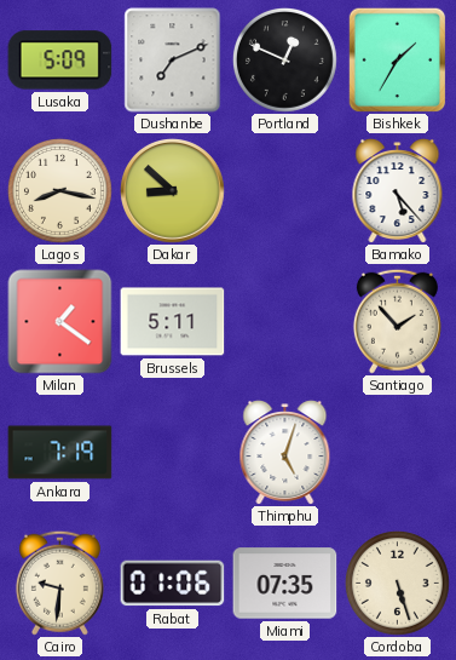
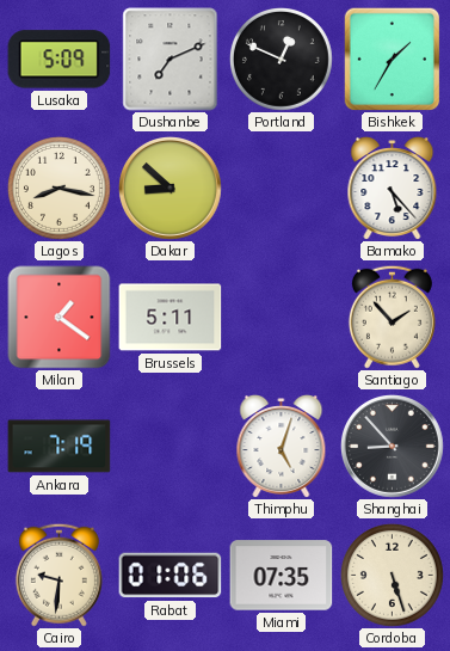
Shanghai: none -> 8:53 (393, 447)
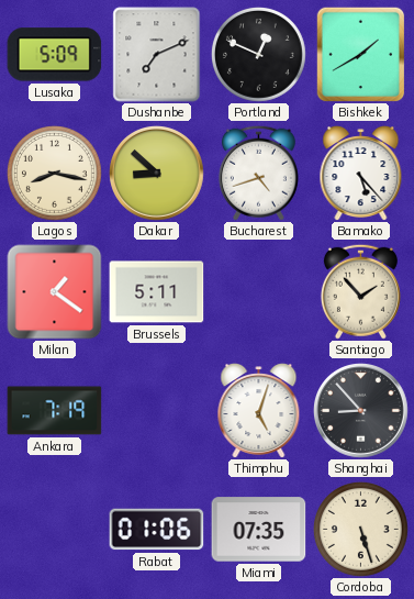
Bishkek: 1:35 -> 1:40 (361, 54)
Bucharest: none -> 4:42 (258, 173)
Cairo: 9:31 -> none (58, 575)
